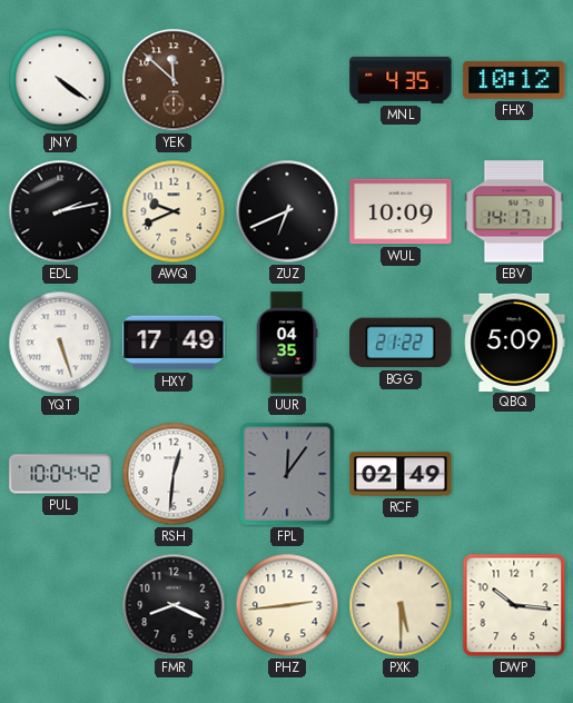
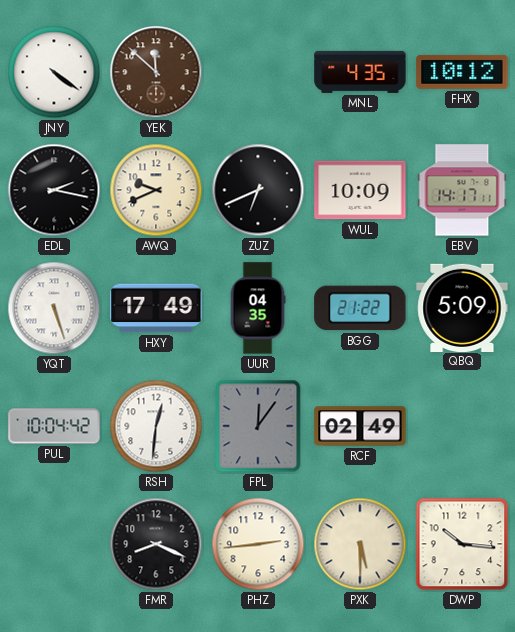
EDL: 2:13 -> 2:17 (54, 190)
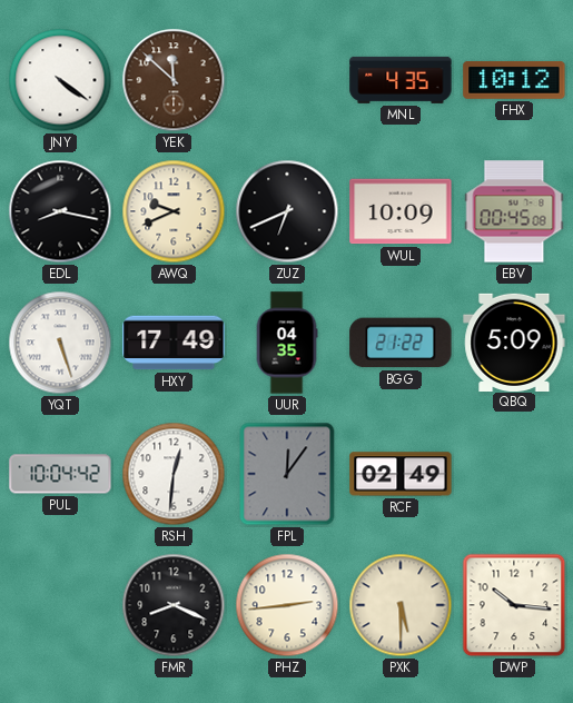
EDL: 2:17 -> 8:17 (60, 211)
EBV: 14:17 -> 00:45 (514, 211)
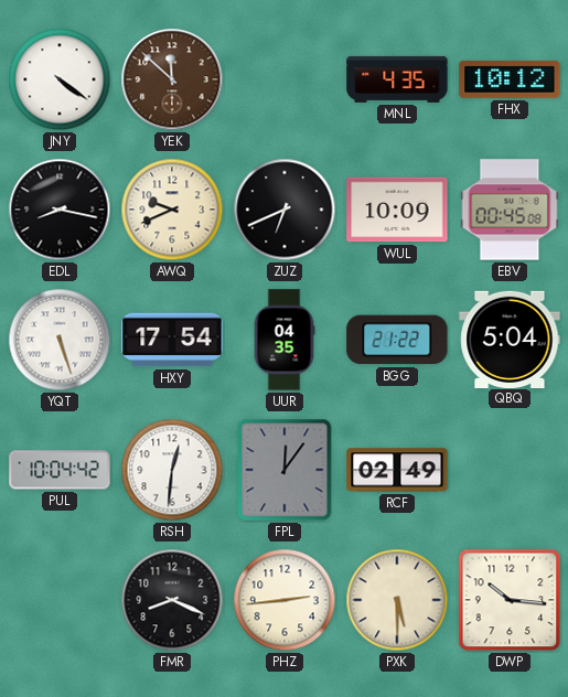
HXY: 17:49 -> 17:54 (172, 340)
QBQ: 5:09 -> 5:04 (510, 339)
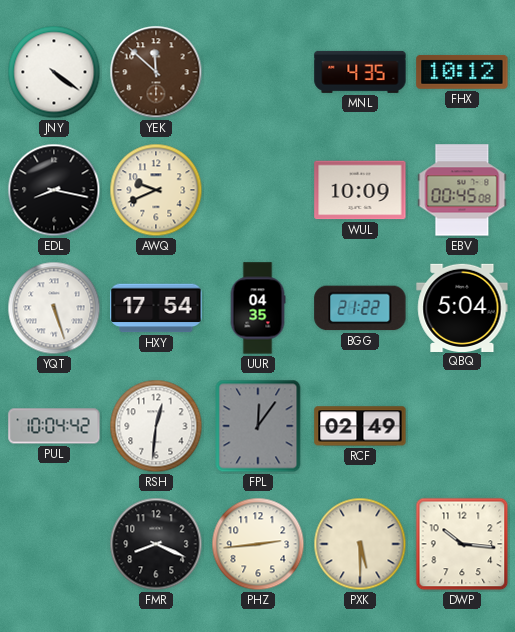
ZUZ: 6:41 -> none (285, 210)
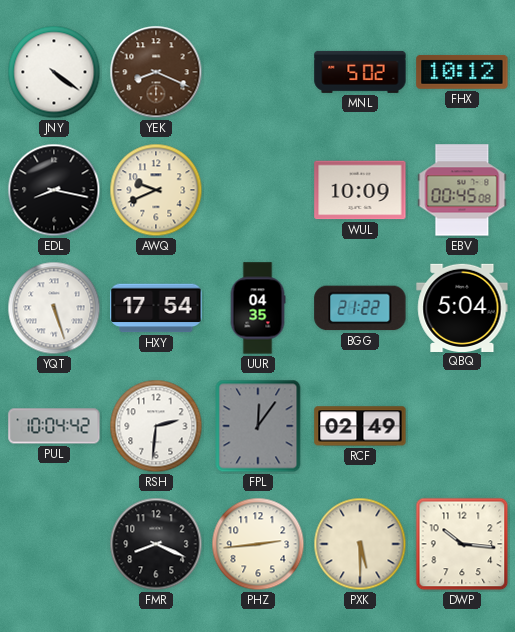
YEK: 11:52 -> 8:19 (156, 72)
MNL: 4:35 -> 5:02 (360, 72)
RSH: 12:31 -> 2:31 (156, 426)
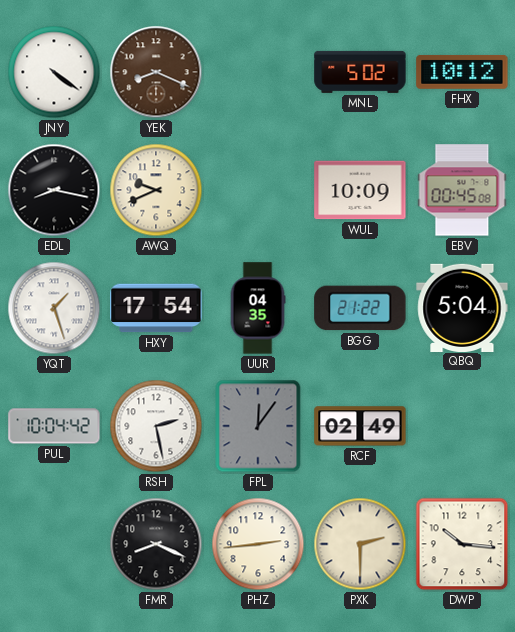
YQT: 5:27 -> 1:27 (54, 308)
RSH: 2:31 -> 2:28 (156, 426)
PXK: 5:30 -> 2:30 (360, 544)
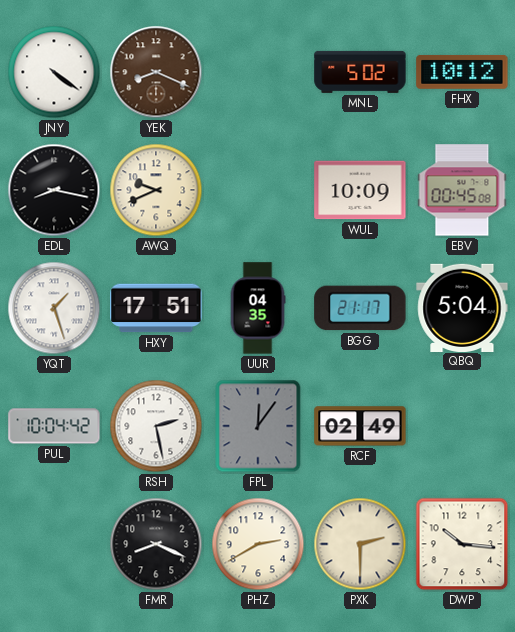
HXY: 17:54 -> 17:51 (156, 308)
BGG: 21:22 -> 21:17 (360, 308)
PHZ: 2:44 -> 2:40 (258, 544)
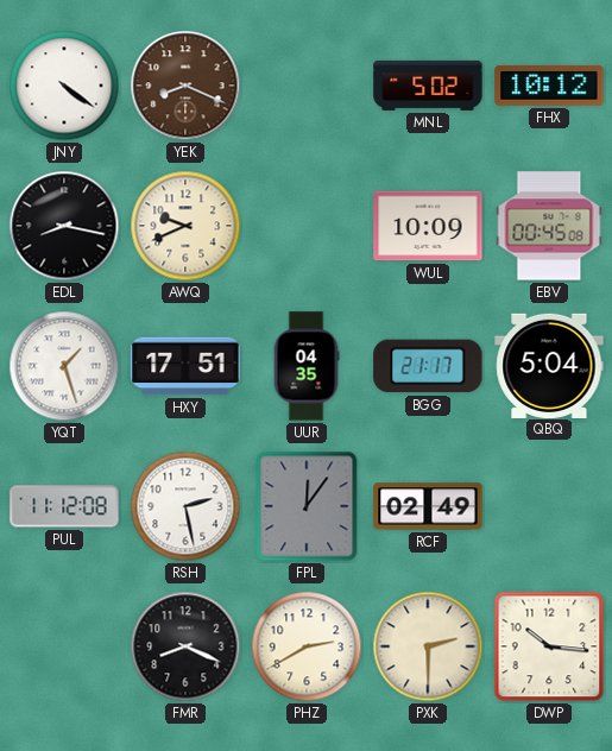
PUL: 10:04 -> 11:12 (64, 506)
